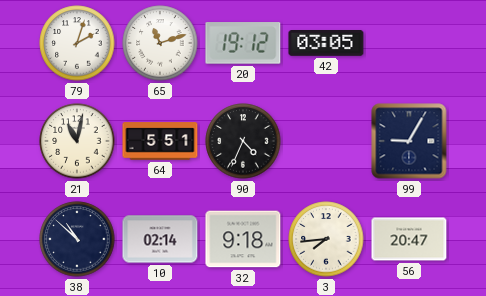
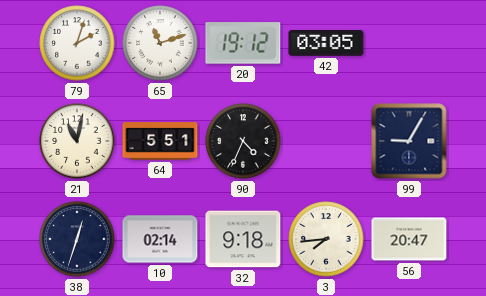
38: 10:52 -> 12:33 (77, 239)
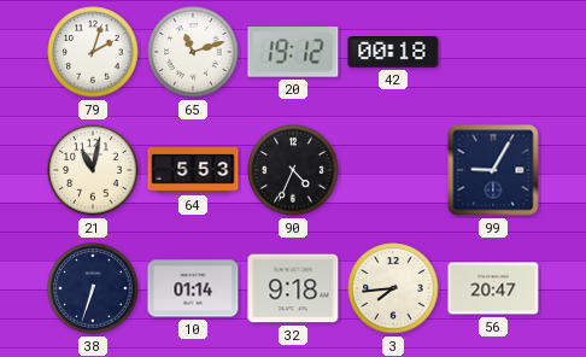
42: 03:05 -> 00:18 (393, 53)
64: 5:51 -> 5:53 (193, 170)
38: 12:33 -> 6:33 (93, 288)
10: 02:14 -> 01:14 (193, 288)
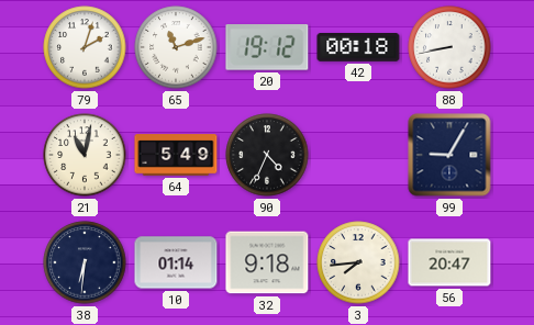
88: none -> 8:43 (449, 47)
64: 5:53 -> 5:49 (176, 155)
38: 6:33 -> 6:31 (85, 262)
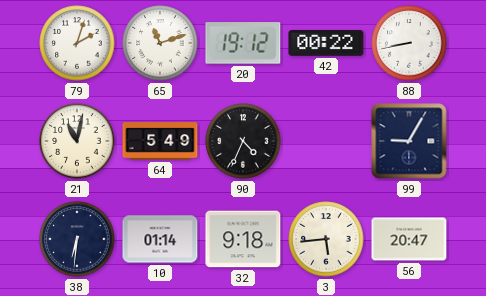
42: 00:18 -> 00:22 (326, 44)
3: 7:44 -> 5:44 (326, 239)
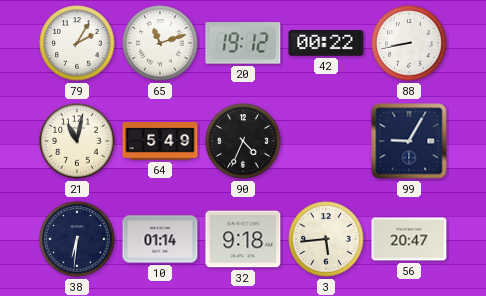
79: 2:03 -> 2:05 (77, 43)
